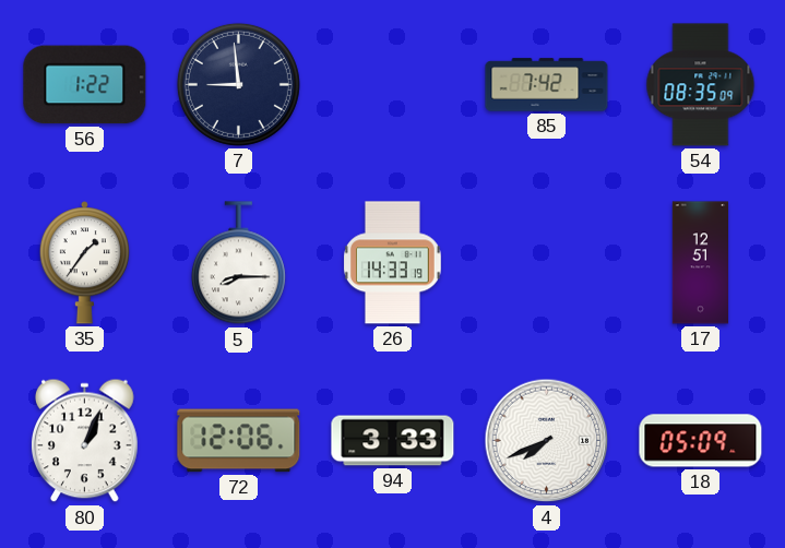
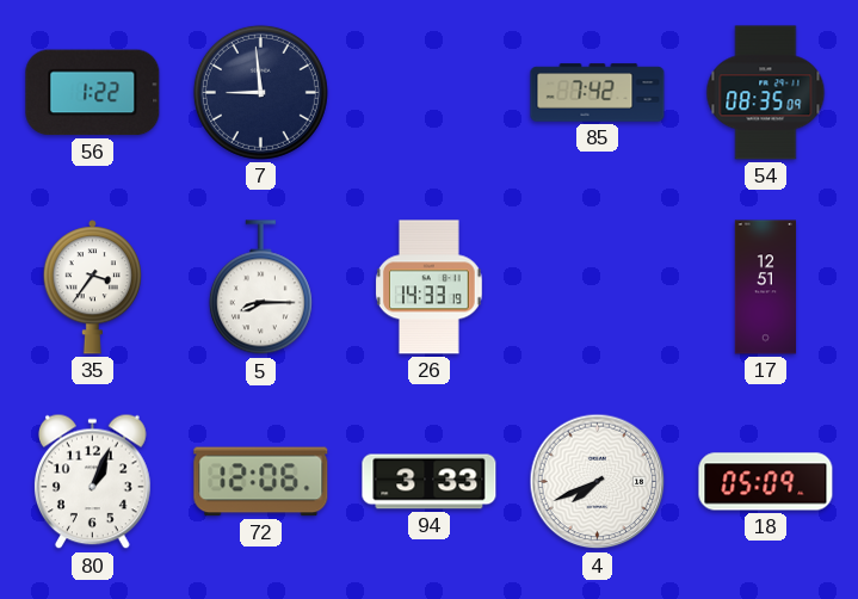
35: 1:36 -> 3:36 (92, 288)
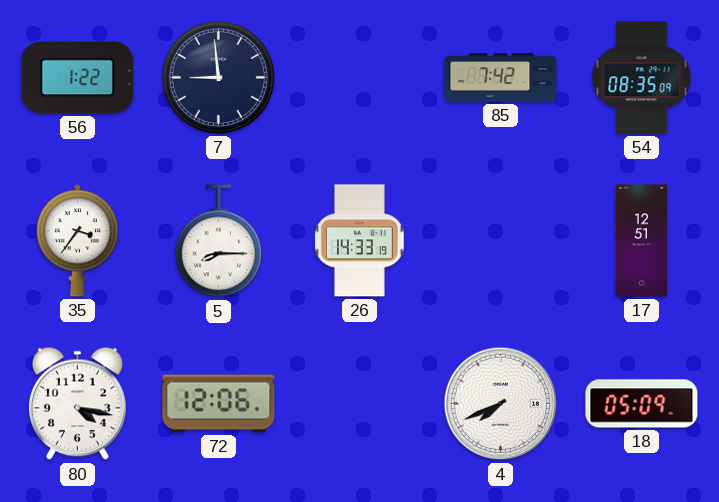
80: 1:04 -> 4:17 (78, 404)
94: 3:33 -> none (430, 482)
